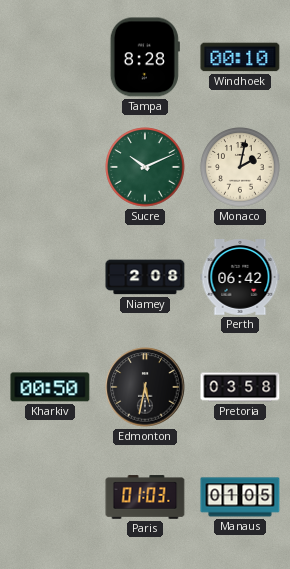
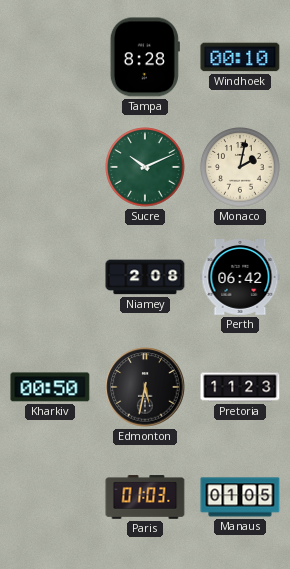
Pretoria: 03:58 -> 11:23 (240, 387)
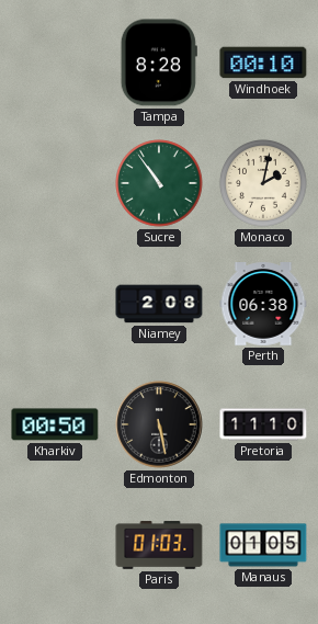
Sucre: 10:11 -> 10:54 (159, 183)
Perth: 06:42 -> 06:38 (263, 305)
Edmonton: 5:32 -> 5:28 (159, 424)
Pretoria: 11:23 -> 11:10 (263, 424)
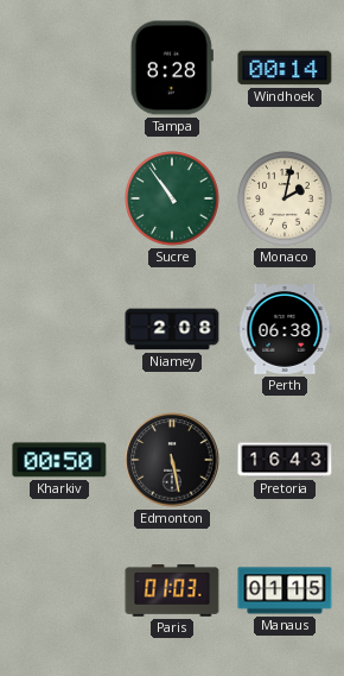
Windhoek: 00:10 -> 00:14 (285, 68)
Pretoria: 11:10 -> 16:43 (285, 460)
Manaus: 01:05 -> 01:15 (285, 590)
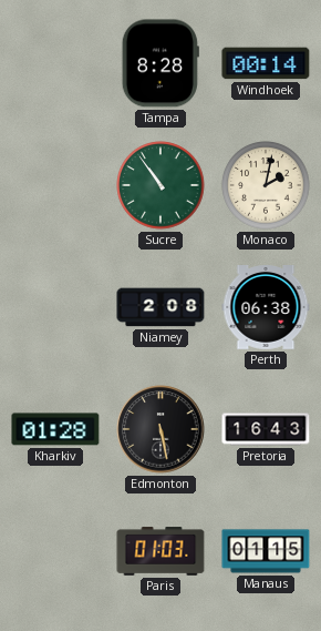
Kharkiv: 00:50 -> 01:28 (55, 429)
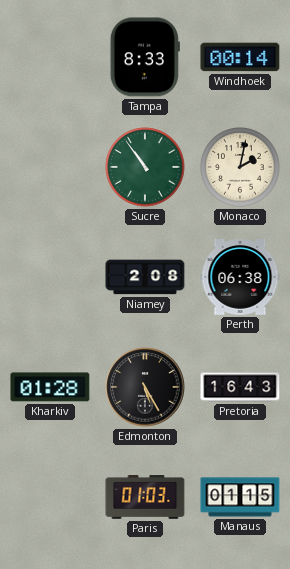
Tampa: 8:28 -> 8:33 (145, 57)
Edmonton: 5:28 -> 5:25 (145, 387)
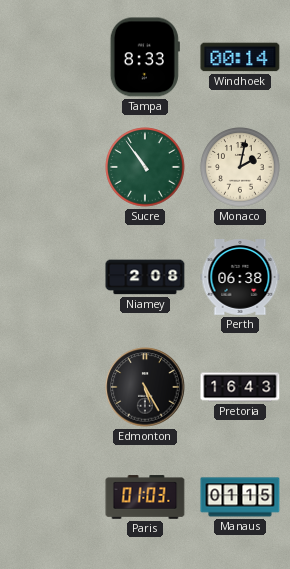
Kharkiv: 01:28 -> none (50, 387)
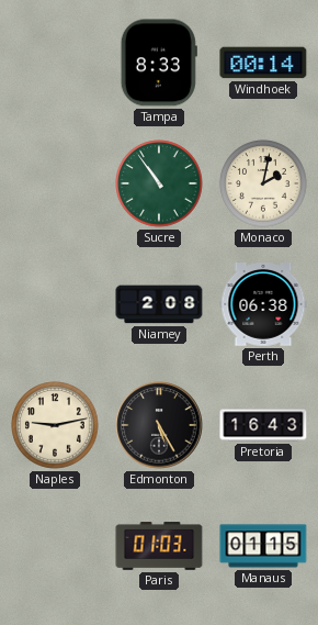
Naples: none -> 9:13 (55, 425)
